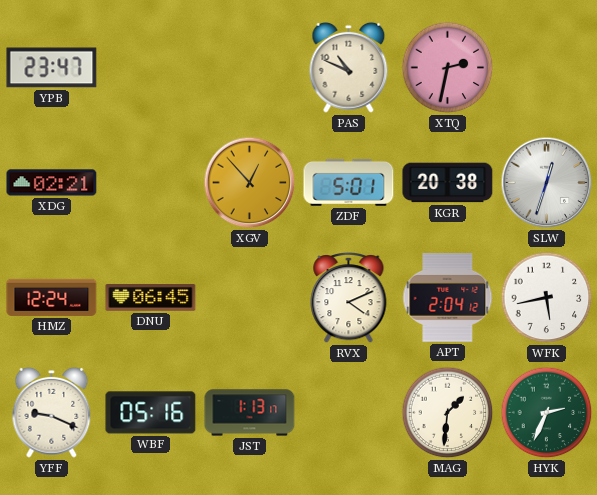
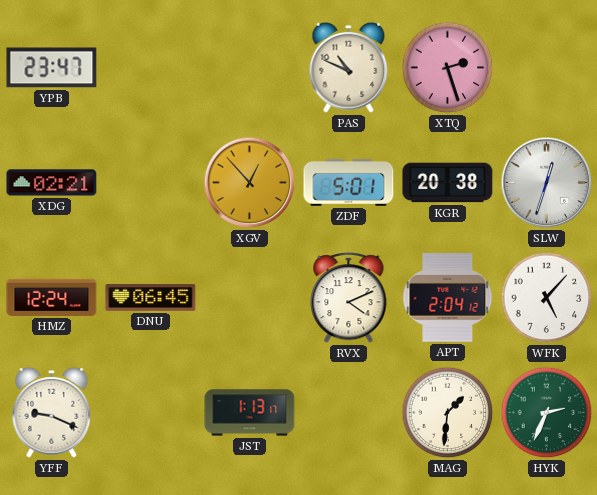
XTQ: 2:32 -> 2:27 (448, 68)
WFK: 5:43 -> 5:07 (547, 298)
WBF: 05:16 -> none (151, 413)
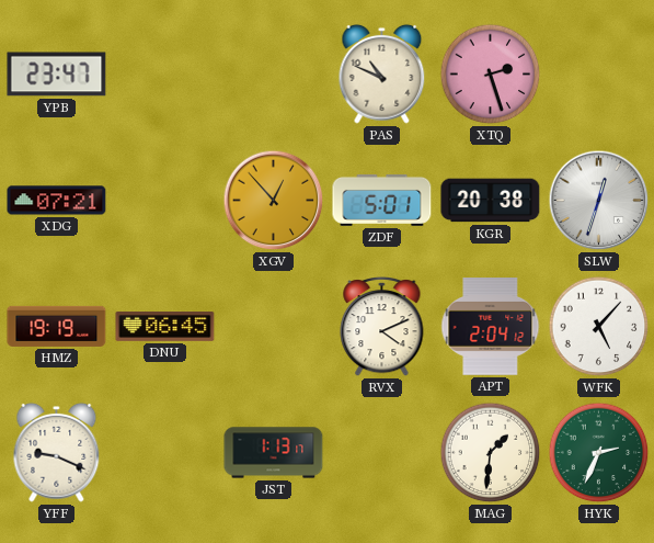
XDG: 02:21 -> 07:21 (57, 201)
HMZ: 12:24 -> 19:19 (57, 326)
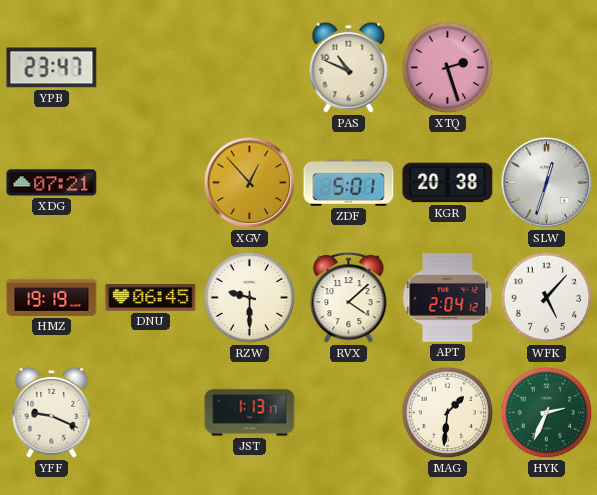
RZW: none -> 9:30 (250, 298)
RVX: 4:11 -> 4:08 (349, 298)
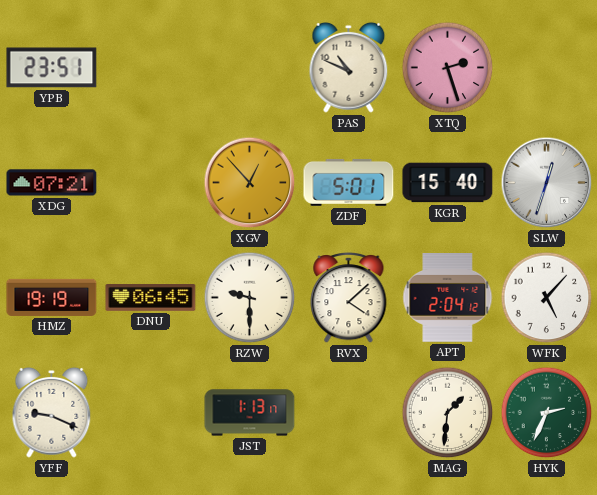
YPB: 23:47 -> 23:51 (52, 68)
KGR: 20:38 -> 15:40 (448, 183)
